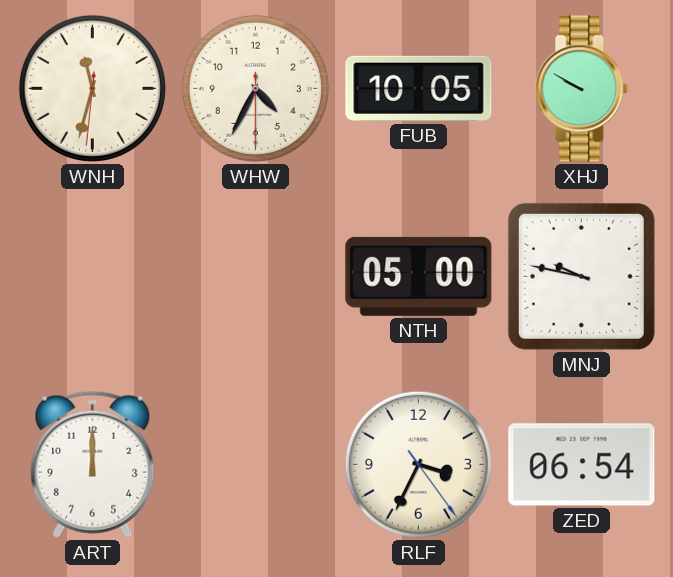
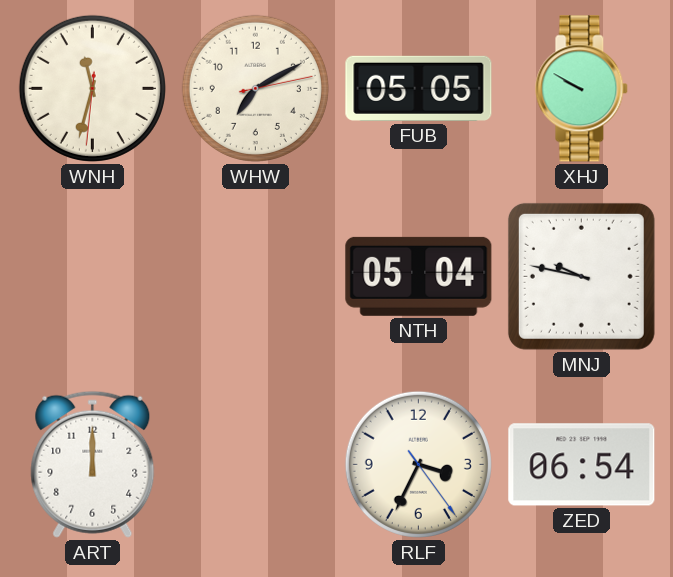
WHW: 4:34 -> 7:10 (255, 88)
FUB: 10:05 -> 05:05 (419, 88)
NTH: 05:00 -> 05:04 (419, 276)
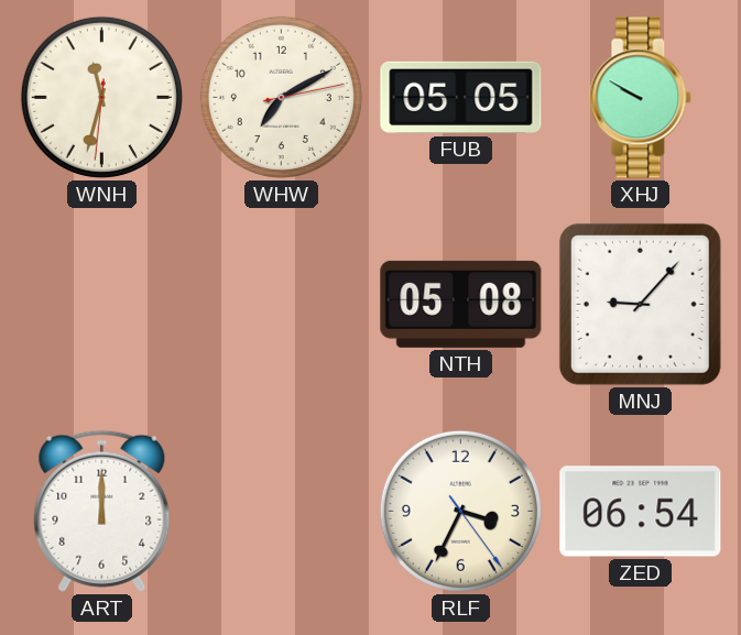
NTH: 05:04 -> 05:08 (461, 304)
MNJ: 9:47 -> 9:07 (640, 304)
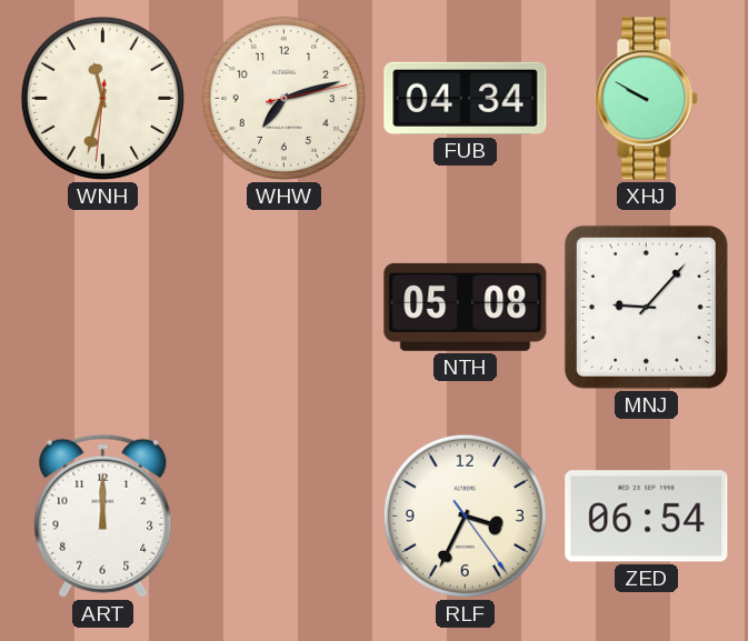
WHW: 7:10 -> 7:12 (283, 98)
FUB: 05:05 -> 04:34 (466, 98)
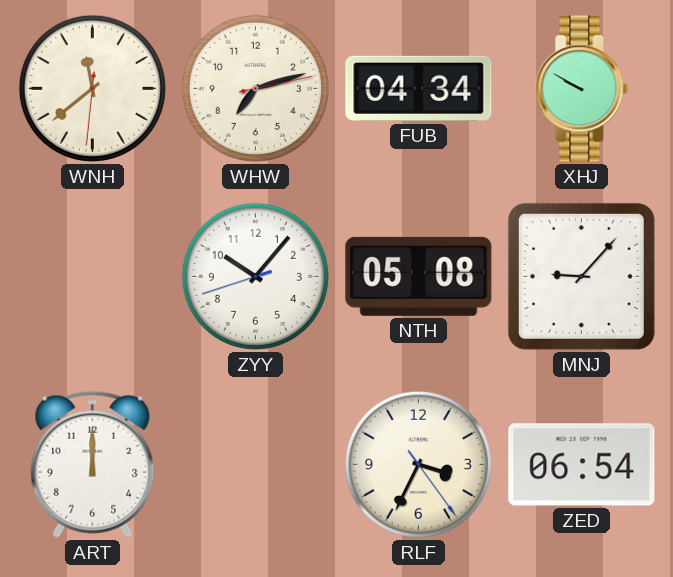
WNH: 11:32 -> 11:38 (92, 88)
ZYY: none -> 10:06 (255, 276)
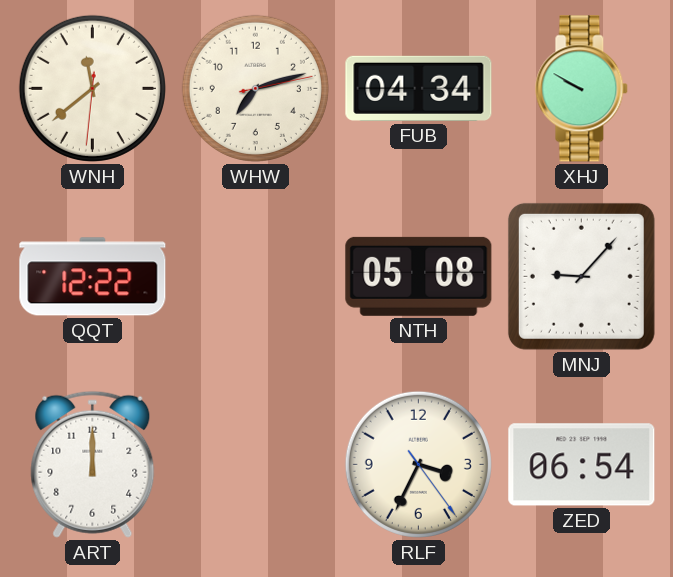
QQT: none -> 12:22 (93, 277)
ZYY: 10:06 -> none (255, 276)
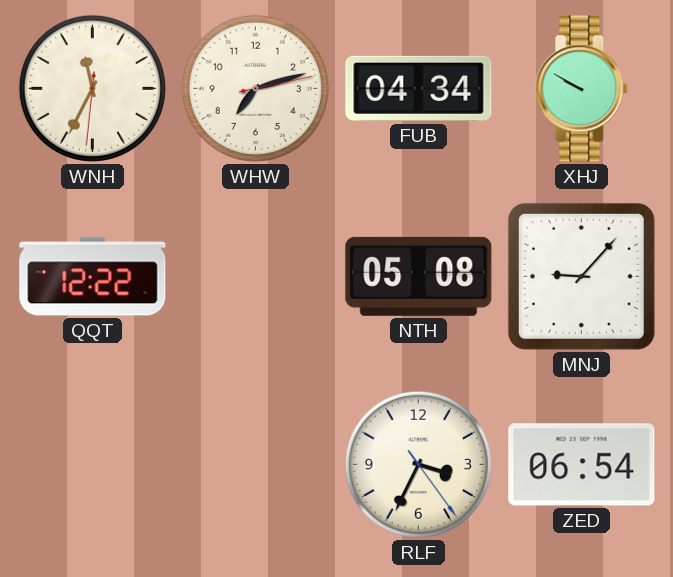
WNH: 11:38 -> 11:34 (92, 88)
ART: 12:00 -> none (93, 464)
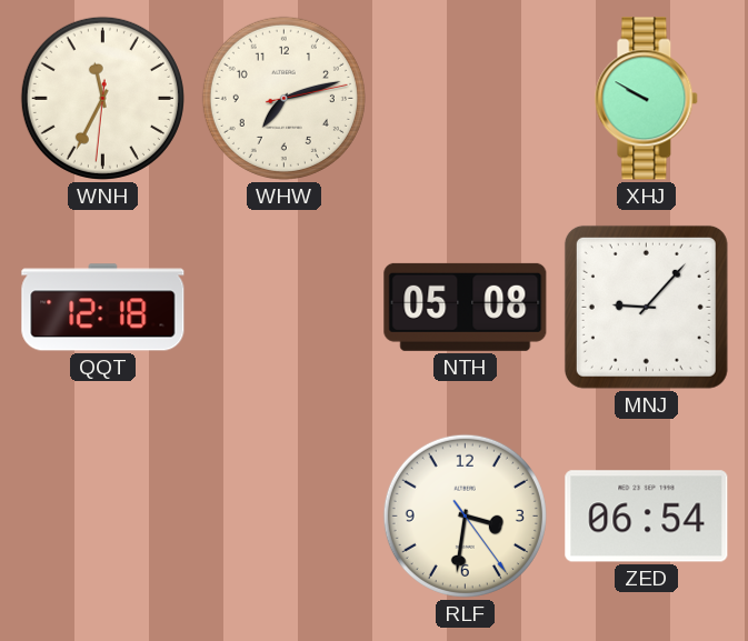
FUB: 04:34 -> none (419, 88)
QQT: 12:22 -> 12:18 (103, 308)
RLF: 3:34 -> 3:31 (465, 515)
